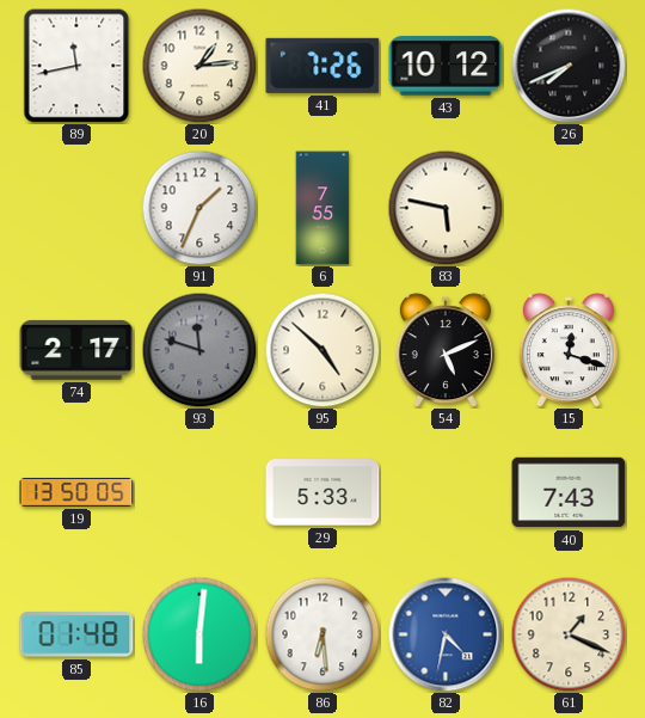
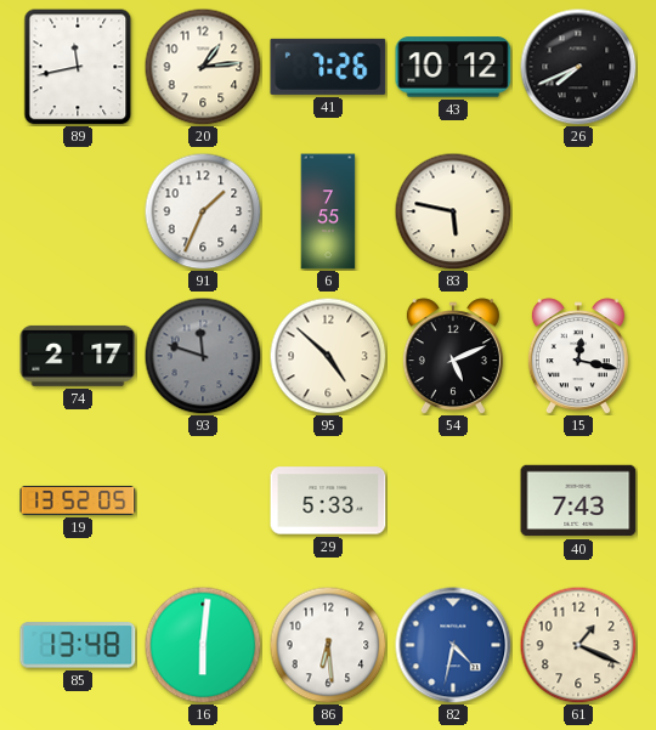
15: 12:18 -> 12:17 (578, 356)
19: 13:50 -> 13:52 (78, 500)
85: 01:48 -> 13:48 (78, 645)
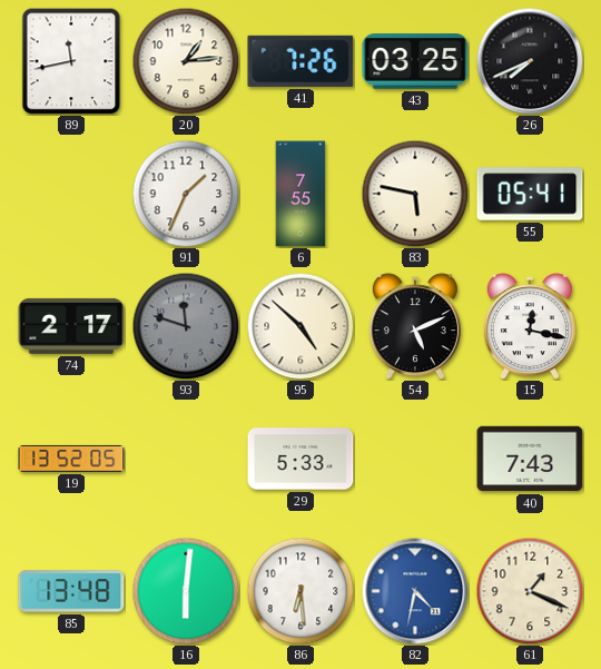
43: 10:12 -> 03:25 (415, 61)
55: none -> 05:41 (530, 194)
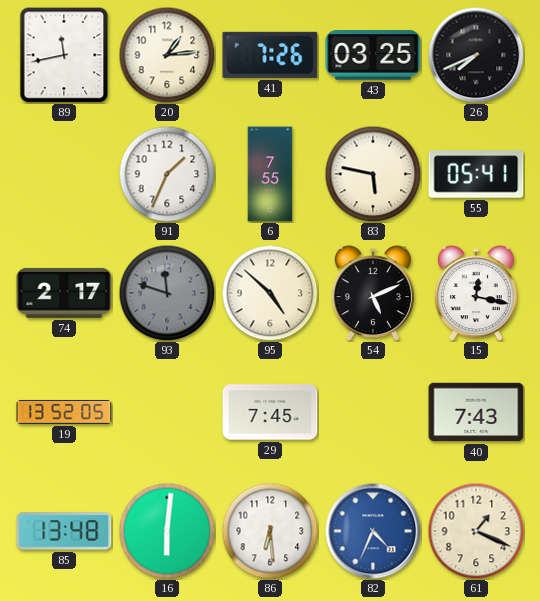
29: 5:33 -> 7:45 (270, 412)
82: 4:32 -> 4:34 (373, 531)
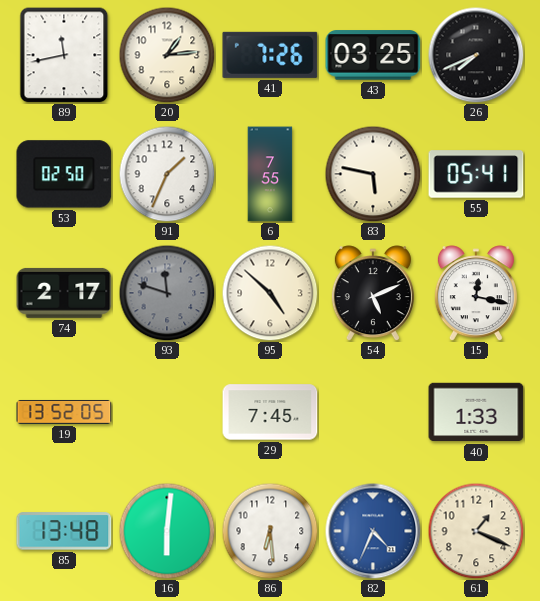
53: none -> 02:50 (64, 174)
40: 7:43 -> 1:33 (476, 412)
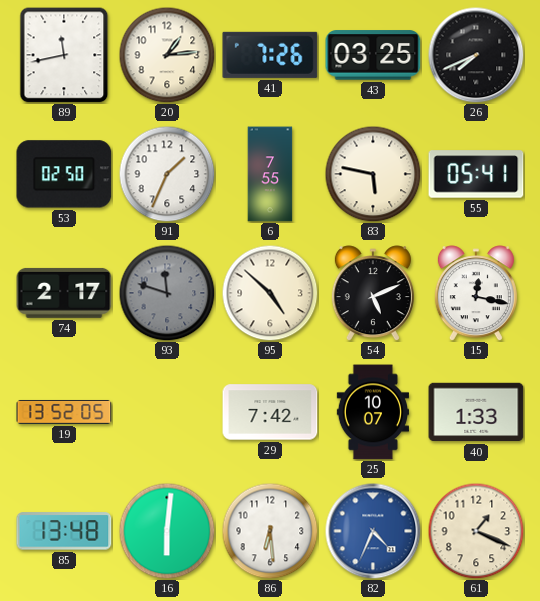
29: 7:45 -> 7:42 (270, 412)
25: none -> 10:07 (372, 412)
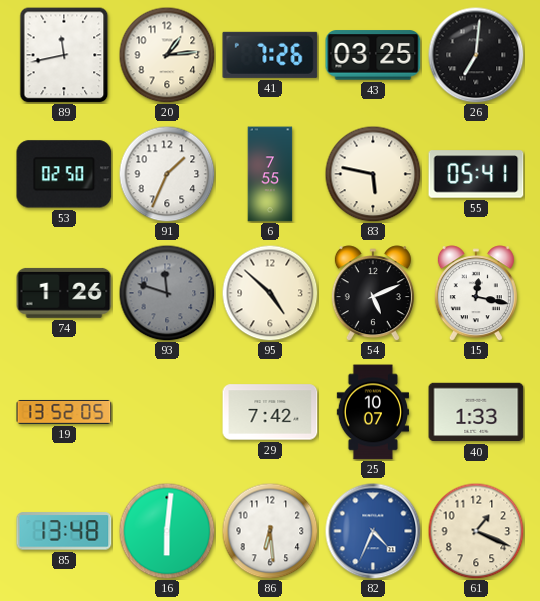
26: 7:41 -> 7:01 (476, 55)
74: 2:17 -> 1:26 (64, 293)
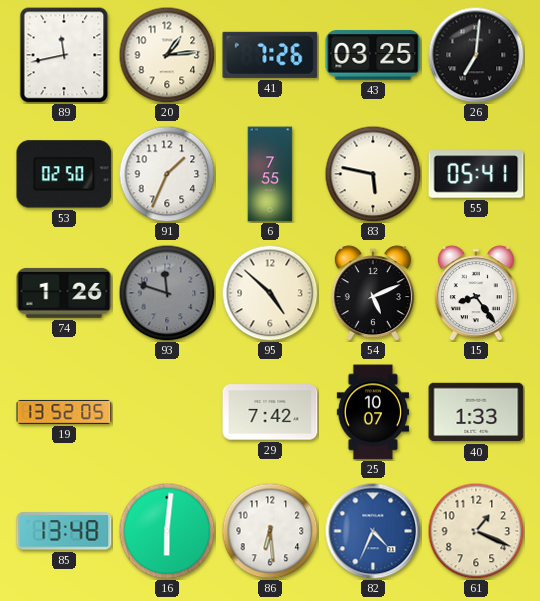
15: 12:17 -> 8:24 (476, 293)
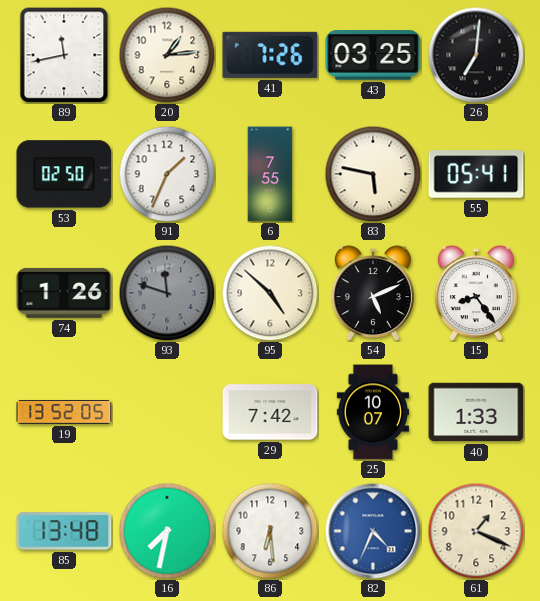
16: 6:01 -> 7:32 (167, 531)
